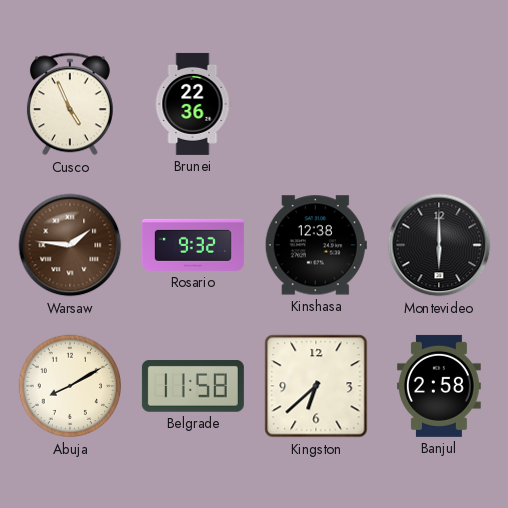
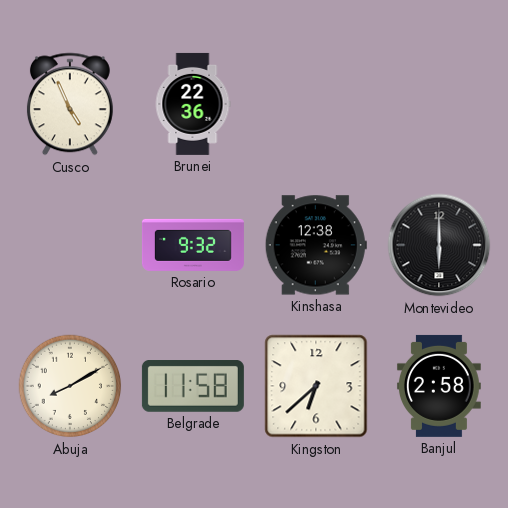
Warsaw: 1:46 -> none (70, 245)
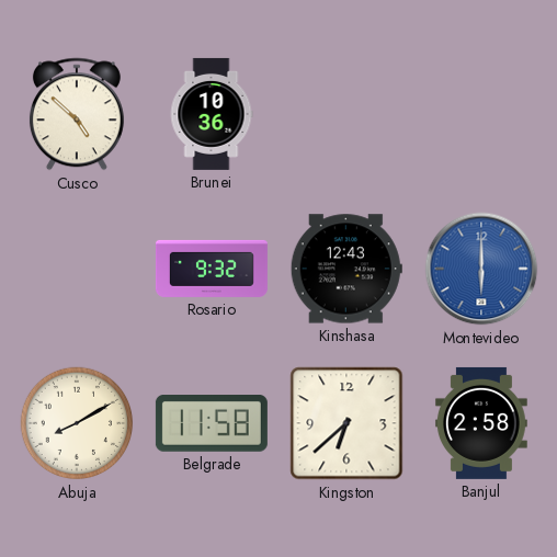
Cusco: 4:56 -> 4:52 (77, 114)
Brunei: 22:36 -> 10:36 (212, 114)
Kinshasa: 12:38 -> 12:43 (346, 269)
Montevideo dial: black -> blue (481, 269)
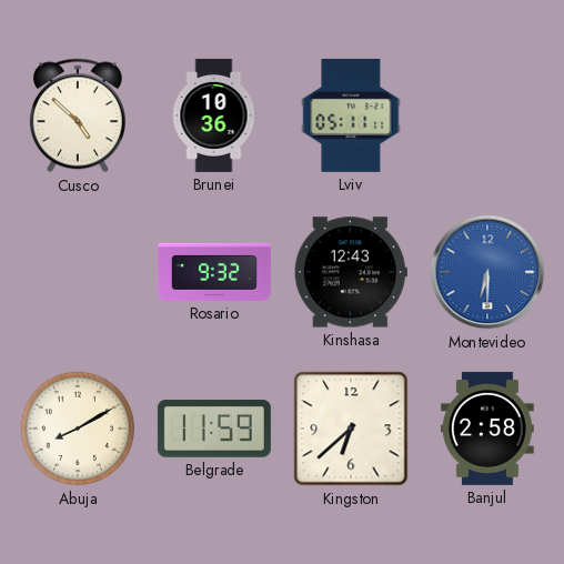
Lviv: none -> 05:11 (351, 115)
Montevideo: 6:00 -> 6:30 (487, 272)
Belgrade: 11:58 -> 11:59 (214, 430)
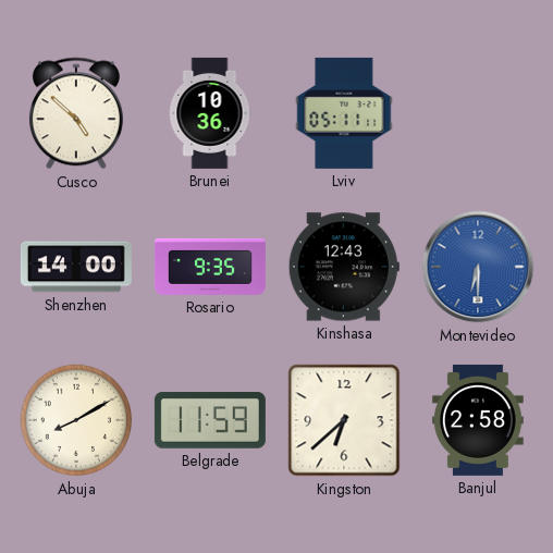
Shenzhen: none -> 14:00 (76, 267)
Rosario: 9:32 -> 9:35 (210, 267)
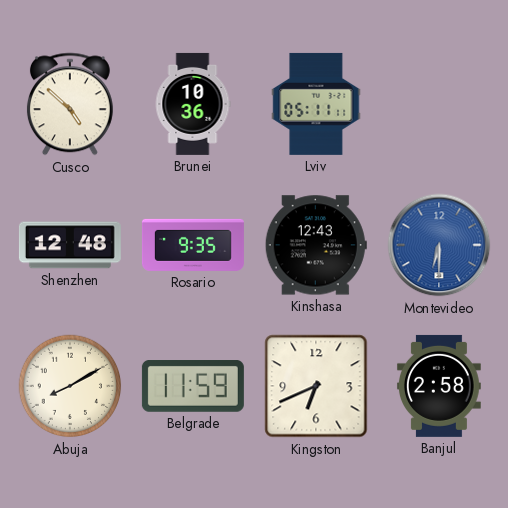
Shenzhen: 14:00 -> 12:48 (70, 245)
Kingston: 6:38 -> 6:41 (316, 386)
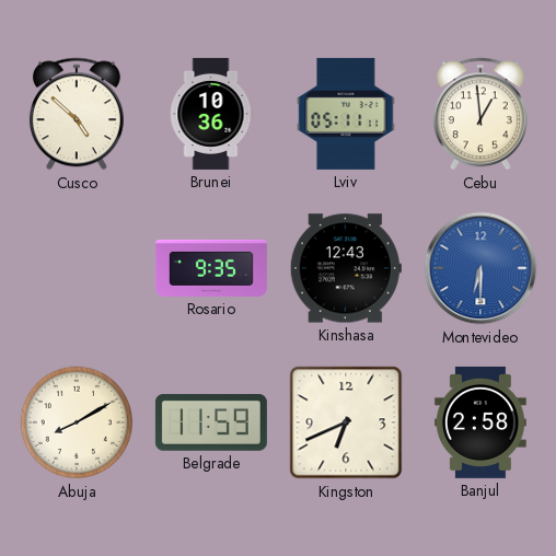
Cebu: none -> 12:59 (480, 114)
Shenzhen: 12:48 -> none (70, 245)
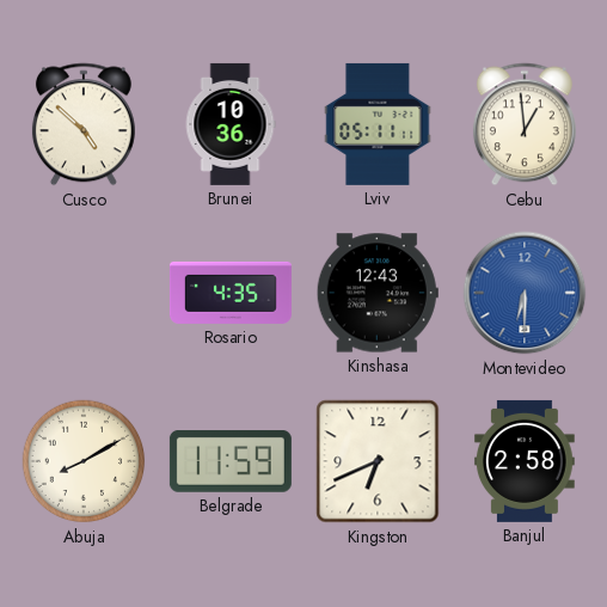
Rosario: 9:35 -> 4:35 (231, 293)
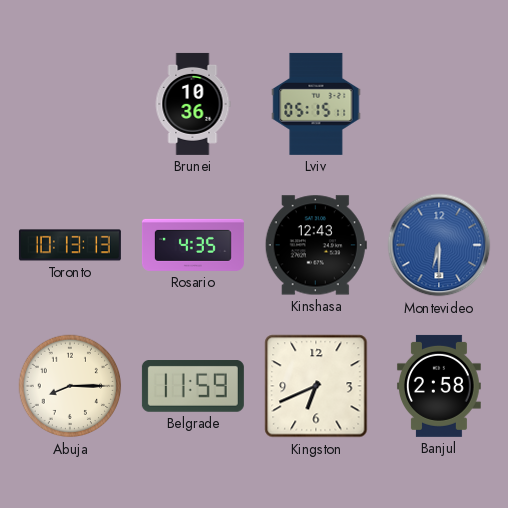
Cusco: 4:52 -> none (84, 124)
Lviv: 05:11 -> 05:15 (316, 104)
Cebu: 12:59 -> none (525, 124)
Toronto: none -> 10:13 (70, 245)
Abuja: 8:10 -> 8:15 (70, 386)
